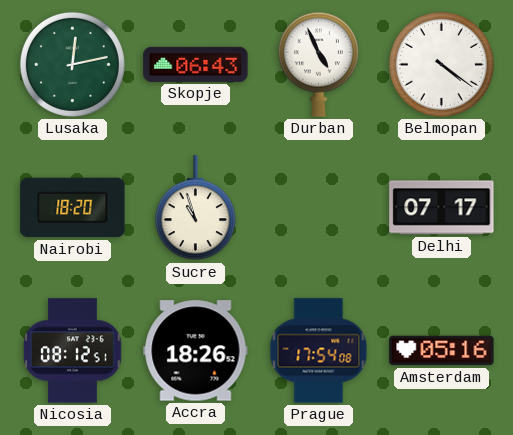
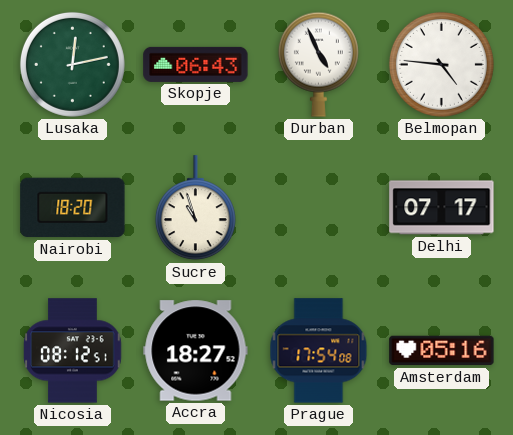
Belmopan: 4:21 -> 4:46 (441, 64)
Accra: 18:26 -> 18:27 (196, 351)
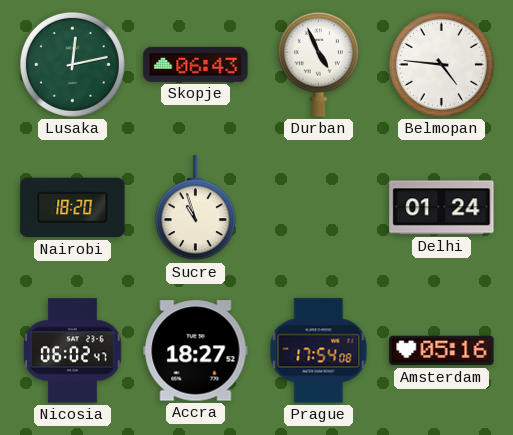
Delhi: 07:17 -> 01:24 (442, 208)
Nicosia: 08:12 -> 06:02 (73, 351)
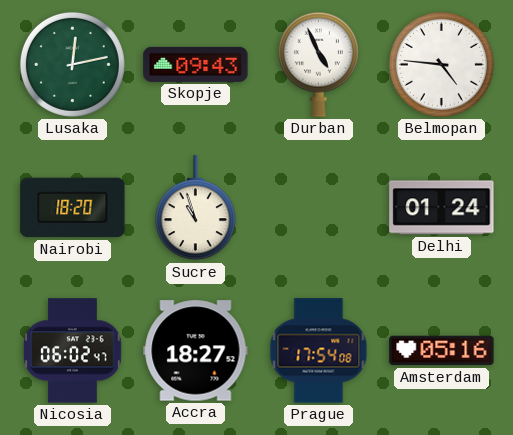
Skopje: 06:43 -> 09:43 (196, 64)
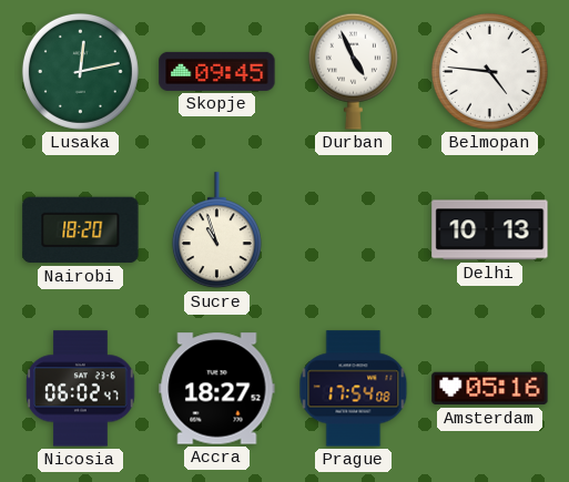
Skopje: 09:43 -> 09:45 (217, 71)
Delhi: 01:24 -> 10:13 (490, 230)
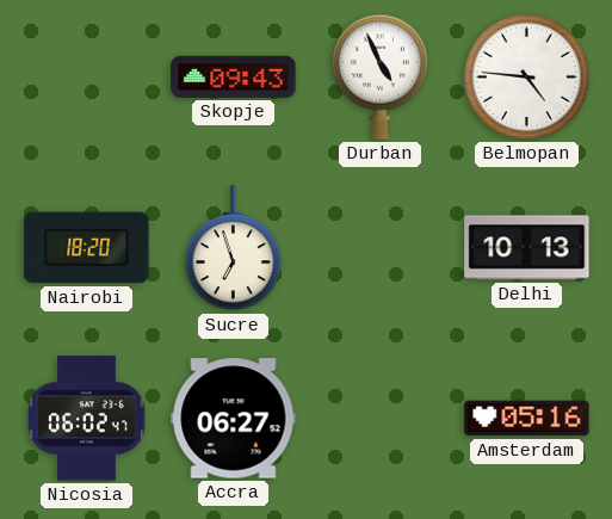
Lusaka: 12:13 -> none (80, 71)
Skopje: 09:45 -> 09:43 (234, 76)
Sucre: 10:57 -> 6:57 (233, 248)
Accra: 18:27 -> 06:27 (234, 419)
Prague: 17:54 -> none (354, 389)
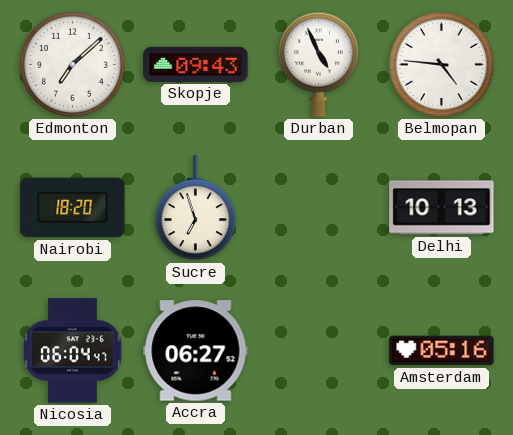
Edmonton: none -> 7:08 (72, 64)
Nicosia: 06:02 -> 06:04 (73, 351)
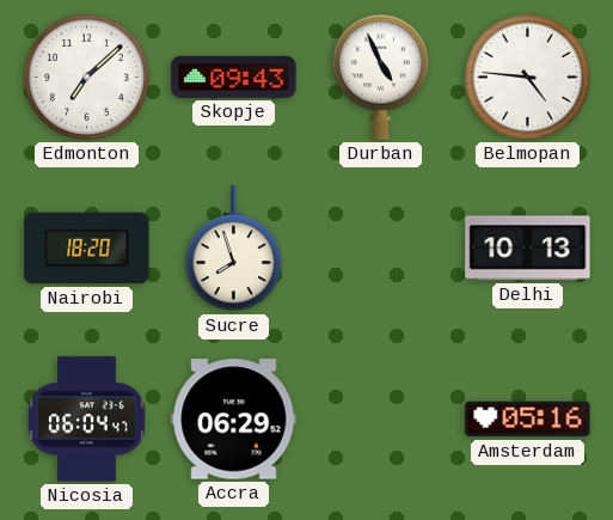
Sucre: 6:57 -> 7:57 (233, 249)
Accra: 06:27 -> 06:29 (234, 420)
